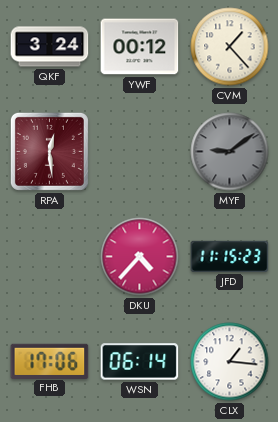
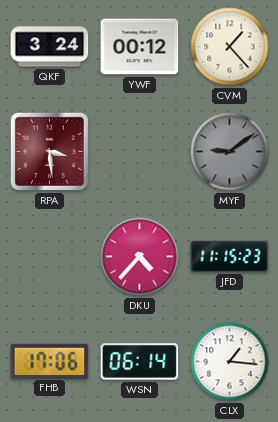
RPA: 12:29 -> 3:29 (49, 151)
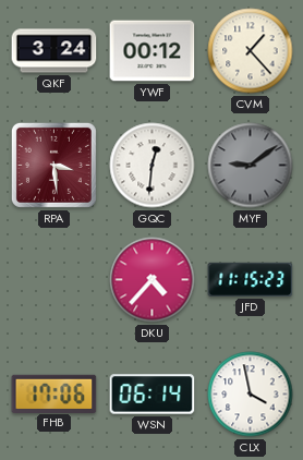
GQC: none -> 12:31 (153, 166)
CLX: 1:16 -> 3:58 (251, 395)
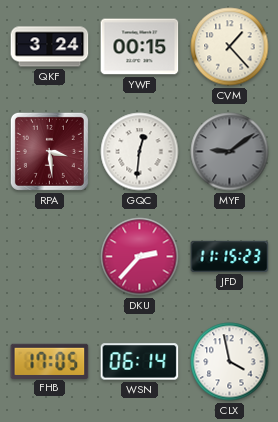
YWF: 00:12 -> 00:15 (140, 47)
DKU: 4:37 -> 2:37 (140, 257)
FHB: 17:06 -> 17:05 (50, 361)
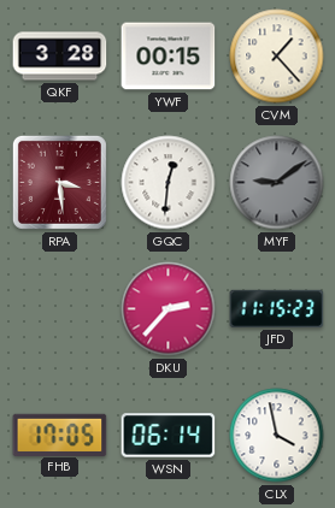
QKF: 3:24 -> 3:28 (60, 57)
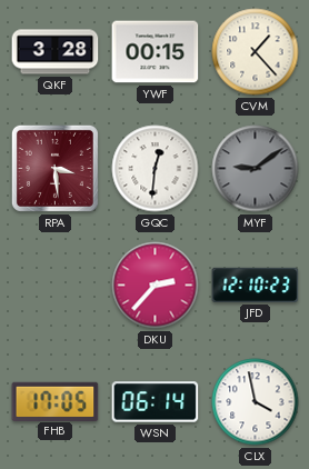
JFD: 11:15 -> 12:10 (256, 285)
